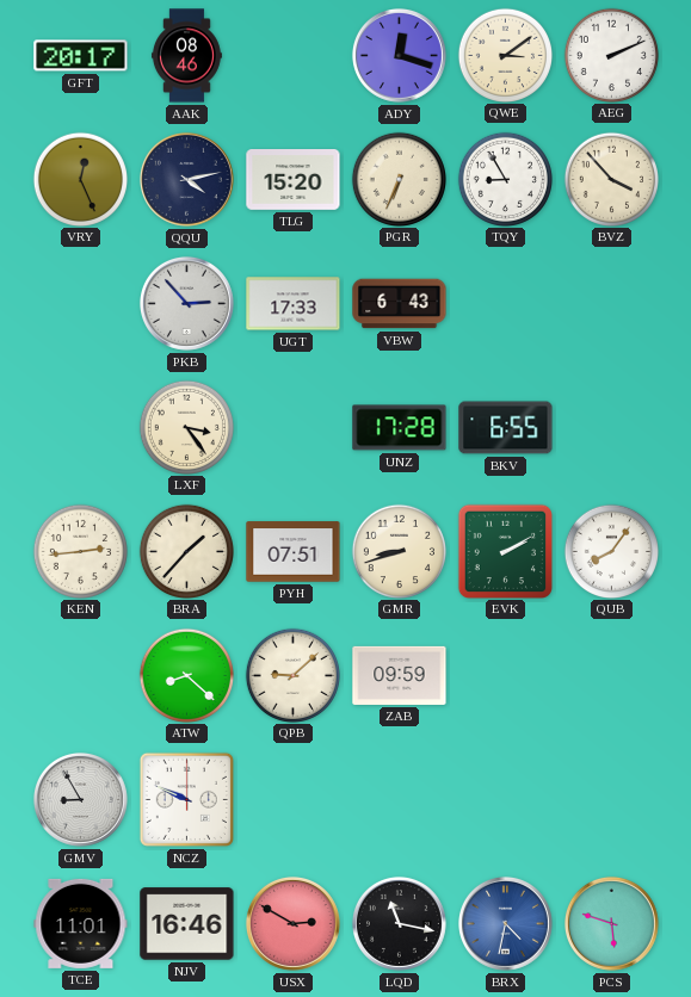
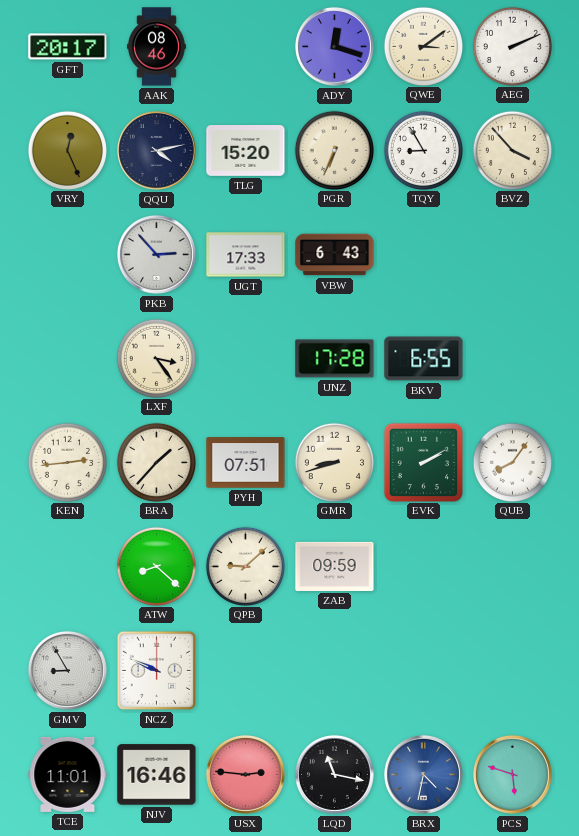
USX: 2:50 -> 2:46 (245, 774)
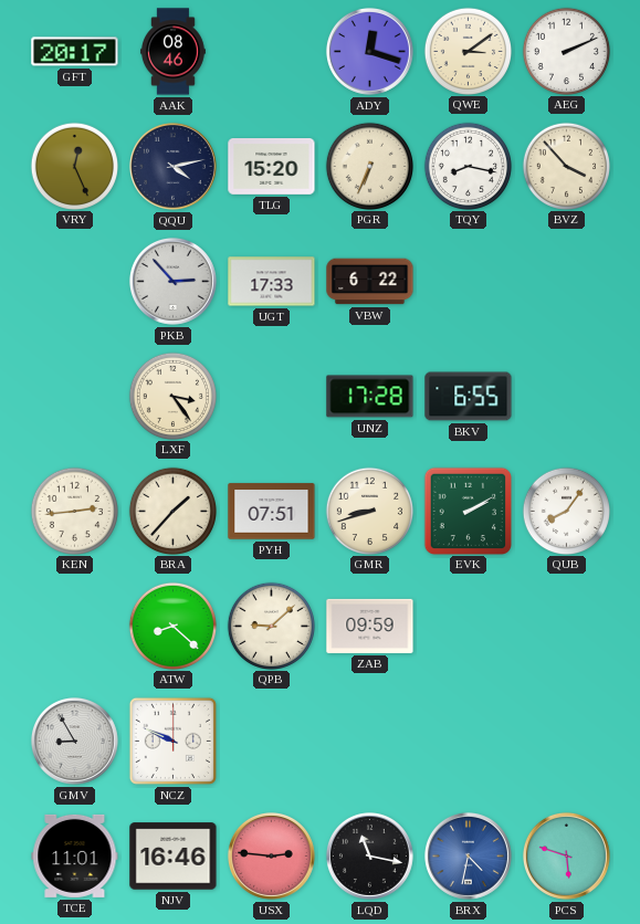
TQY: 8:55 -> 8:17 (468, 166)
VBW: 6:43 -> 6:22 (370, 282)
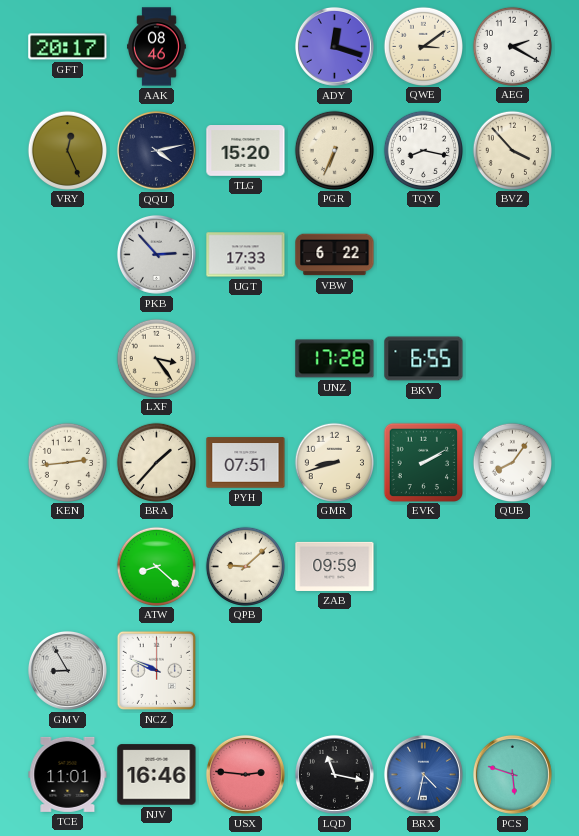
AEG: 2:11 -> 2:20 (512, 46)
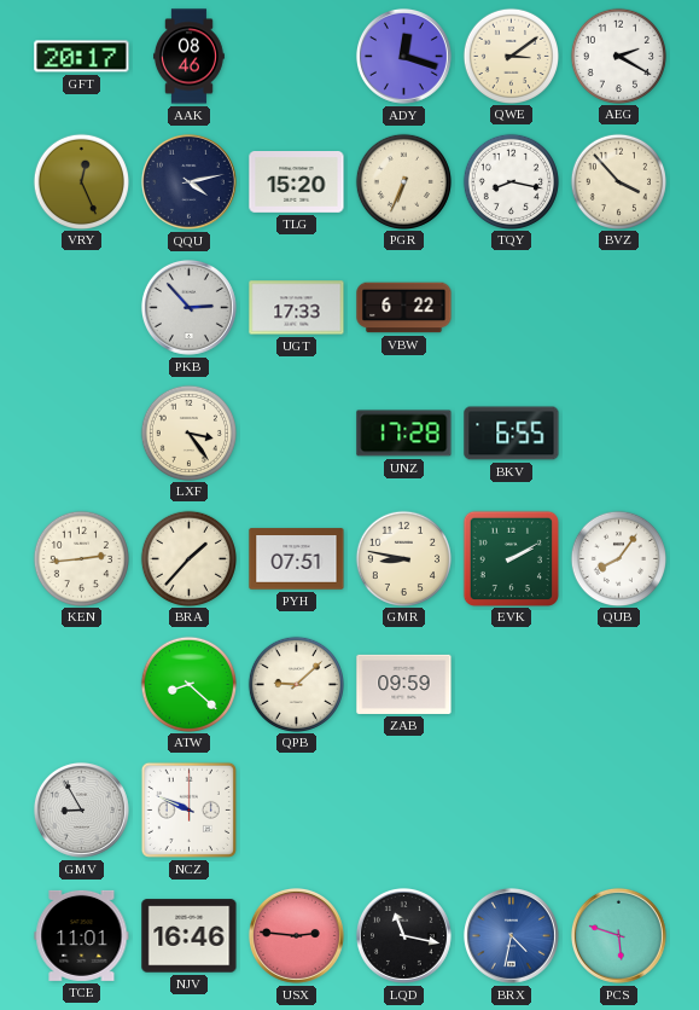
GMR: 8:42 -> 8:47 (403, 558)
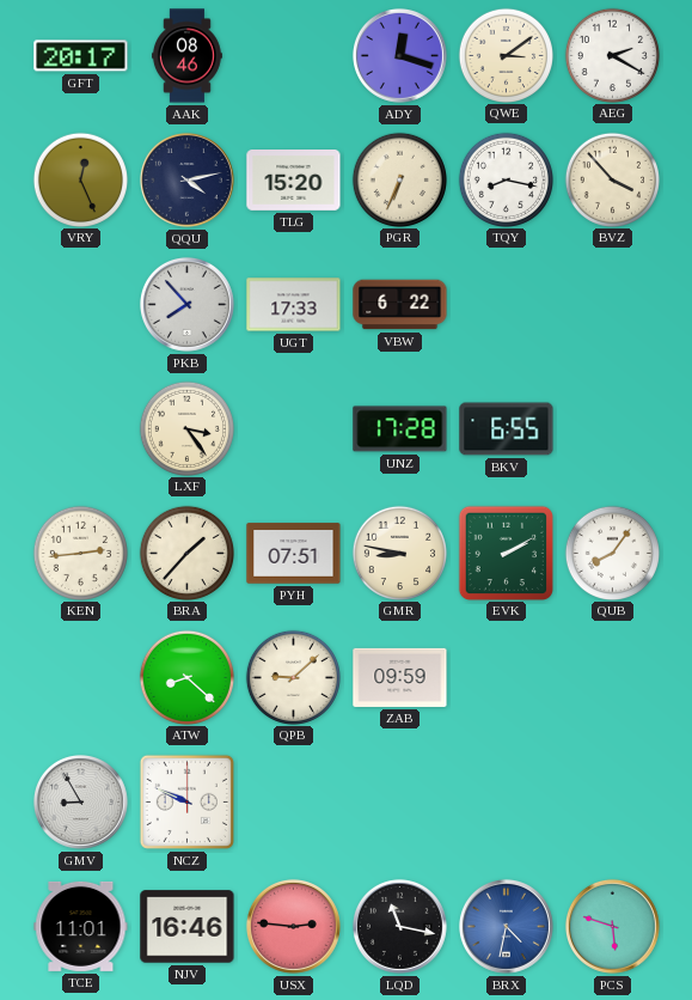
PKB: 2:53 -> 7:53 (186, 304)
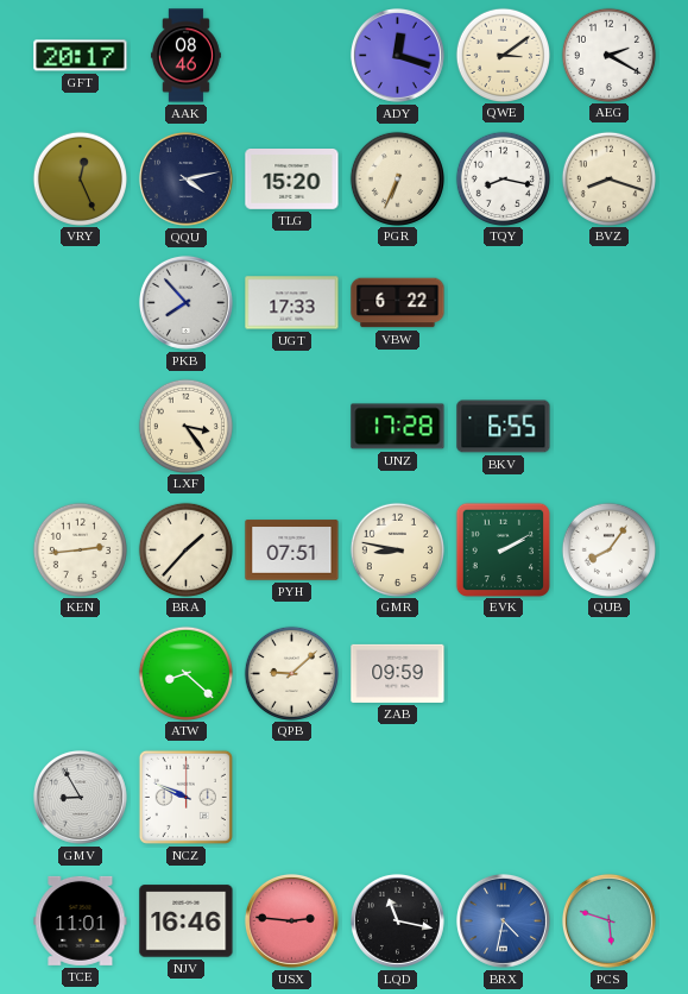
BVZ: 3:53 -> 8:18 (608, 178)
